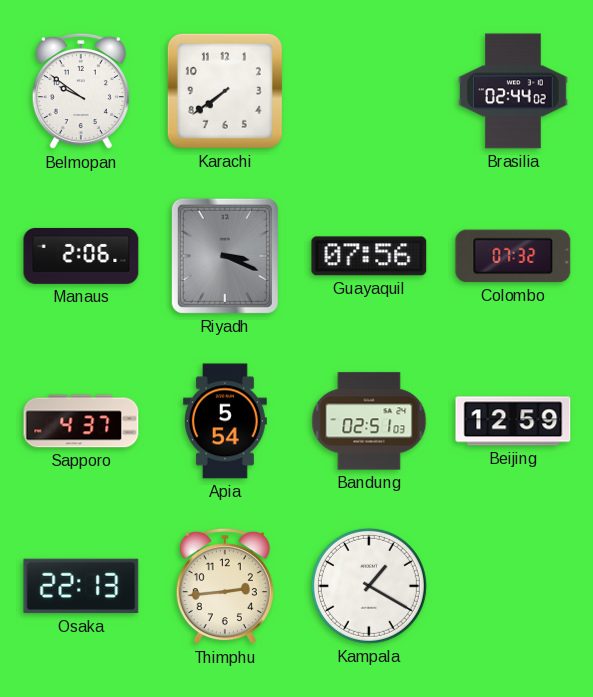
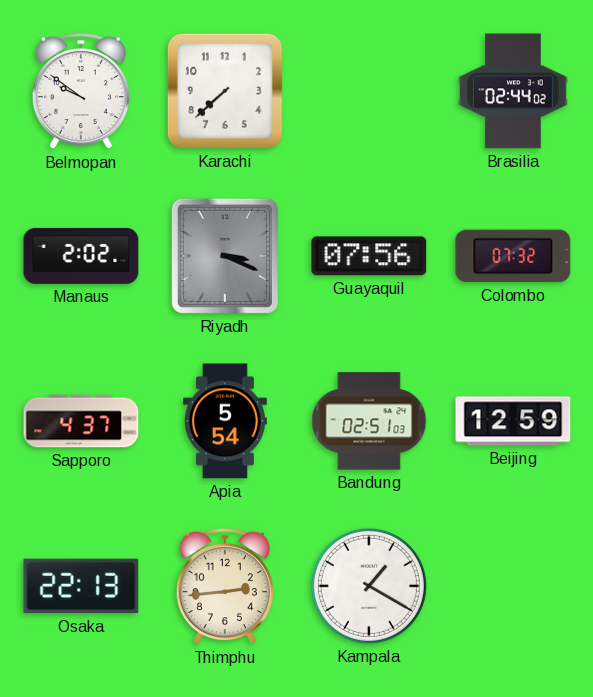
Karachi: 7:39 -> 7:38 (225, 91)
Manaus: 2:06 -> 2:02 (81, 256)
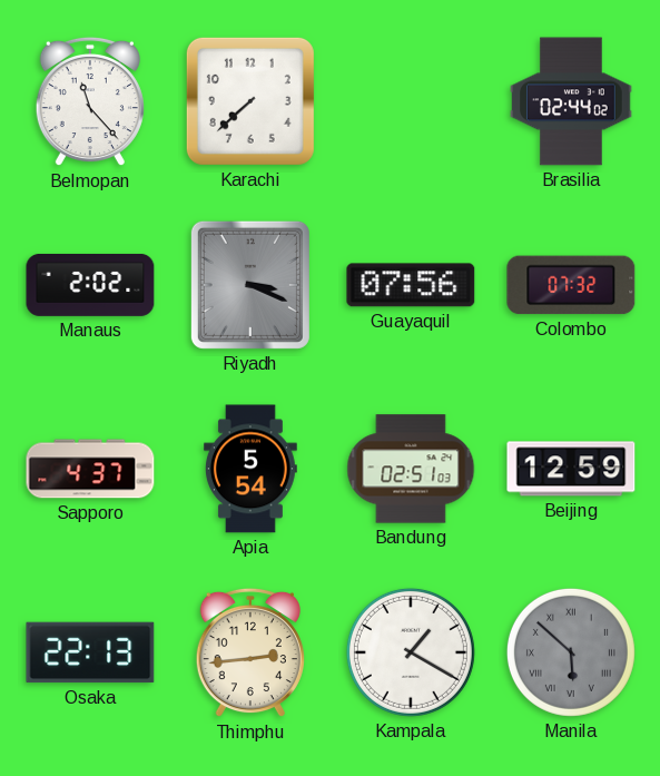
Belmopan: 9:51 -> 11:23 (90, 101)
Manila: none -> 5:52 (571, 652)
